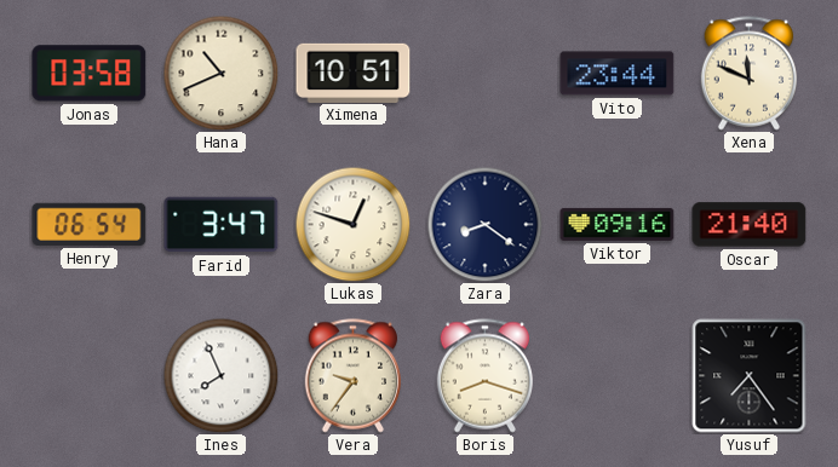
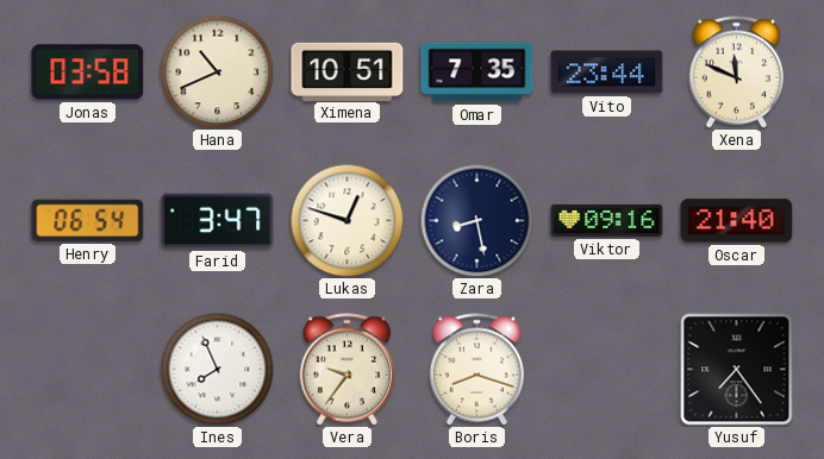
Omar: none -> 7:35 (477, 73)
Zara: 8:21 -> 8:28 (476, 220)
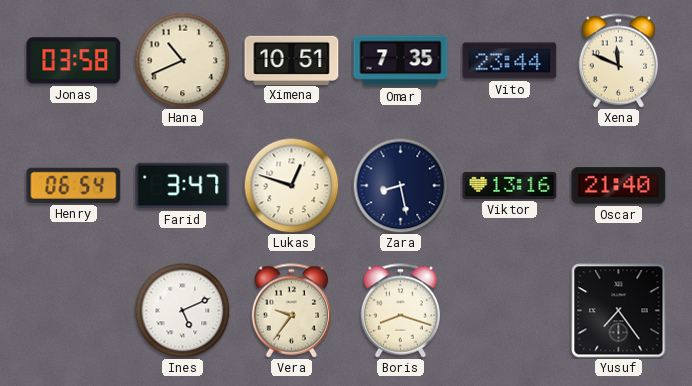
Viktor: 09:16 -> 13:16 (510, 185)
Ines: 7:56 -> 5:11 (182, 310)
